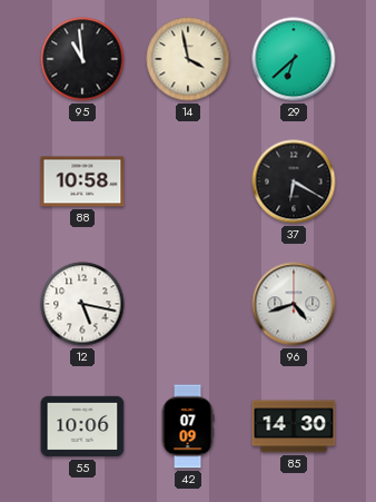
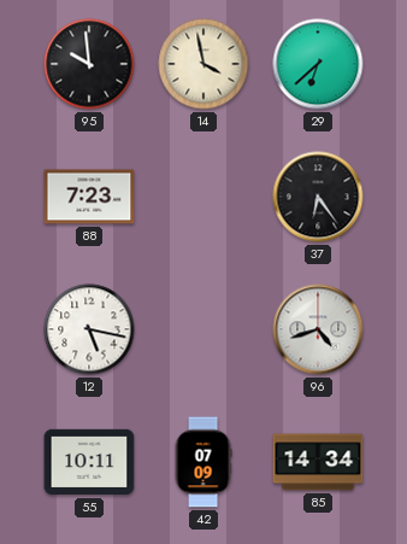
95: 10:59 -> 9:59 (89, 64)
88: 10:58 -> 7:23 (89, 197)
37: 6:20 -> 6:24 (318, 197)
55: 10:06 -> 10:11 (89, 462)
85: 14:30 -> 14:34 (318, 462)
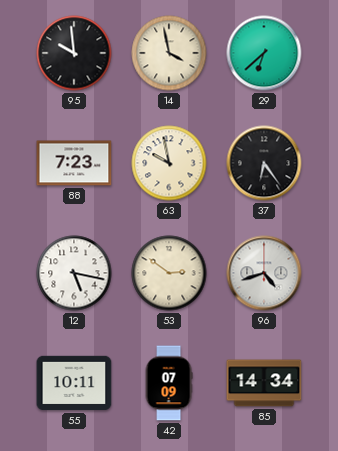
63: none -> 9:58 (169, 163)
53: none -> 2:51 (169, 273)
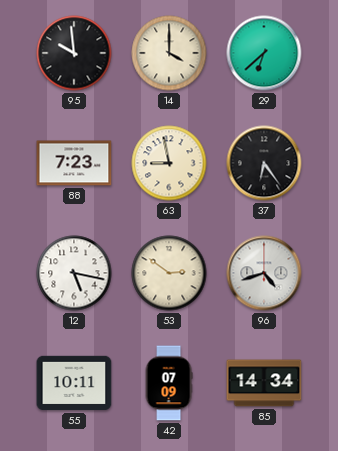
14: 3:58 -> 4:00 (169, 53)
63: 9:58 -> 8:58 (169, 163)
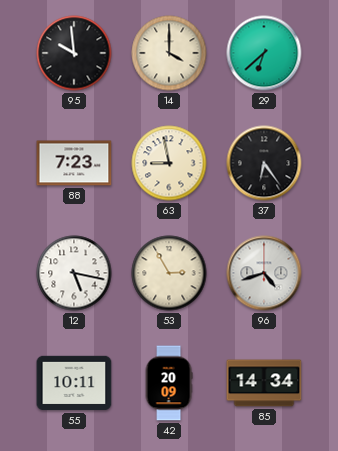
53: 2:51 -> 2:55 (169, 273)
42: 07:09 -> 20:09 (169, 383)
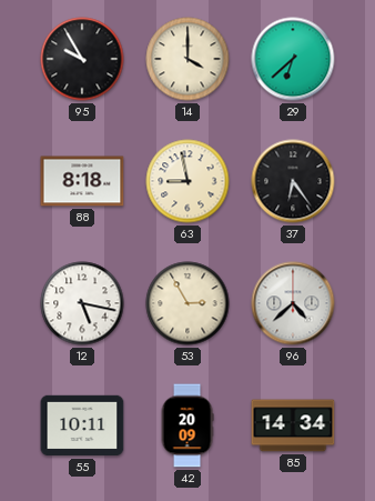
95: 9:59 -> 9:55 (82, 59)
88: 7:23 -> 8:18 (82, 181)
96: 4:42 -> 4:38 (293, 303)
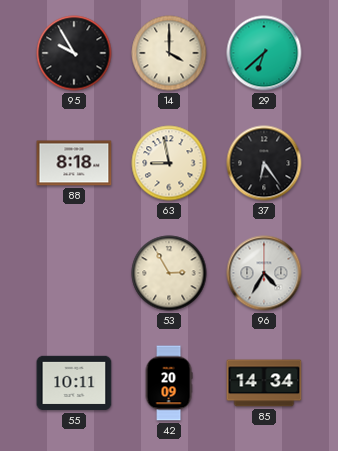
12: 5:17 -> none (82, 303)
96: 4:38 -> 4:35 (264, 273)
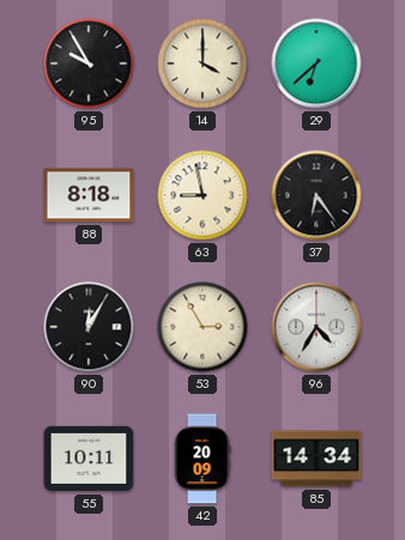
90: none -> 12:05 (89, 327)
